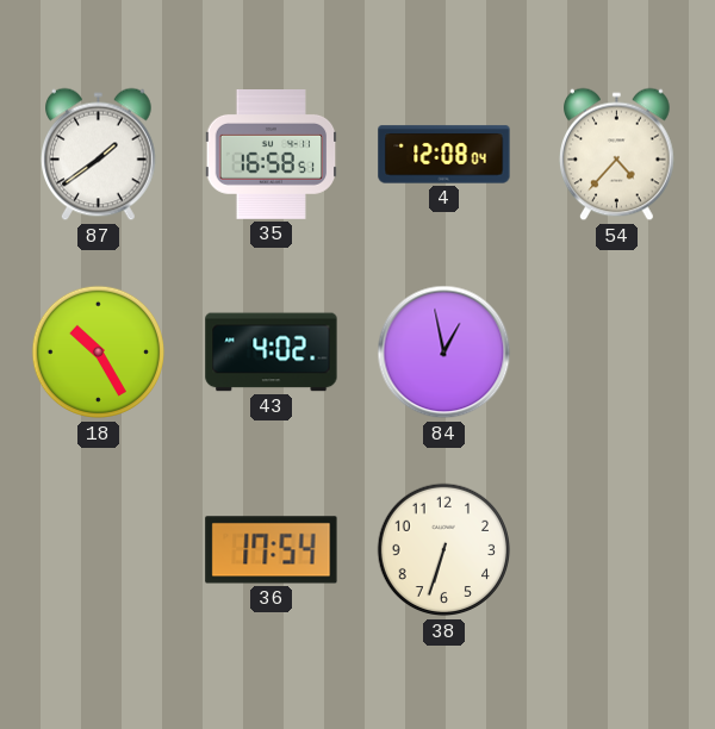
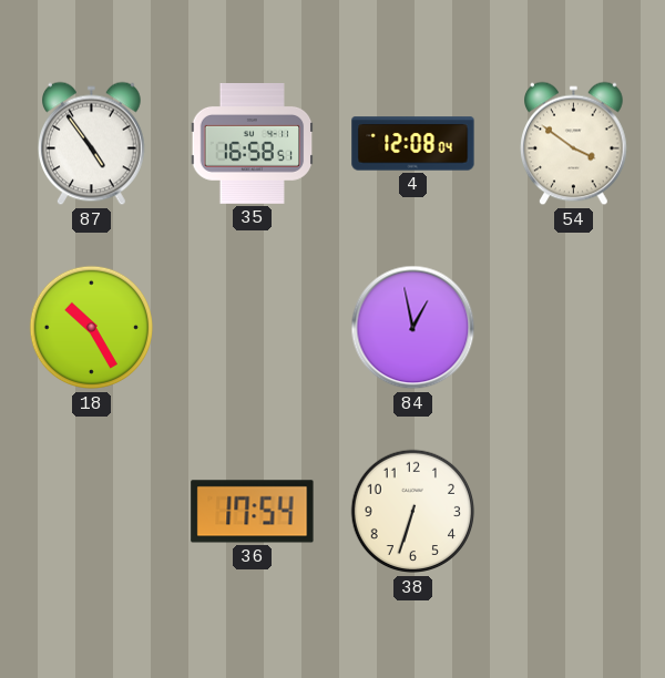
87: 1:39 -> 4:54 (92, 144)
54: 4:37 -> 3:51 (574, 144)
43: 4:02 -> none (272, 353)
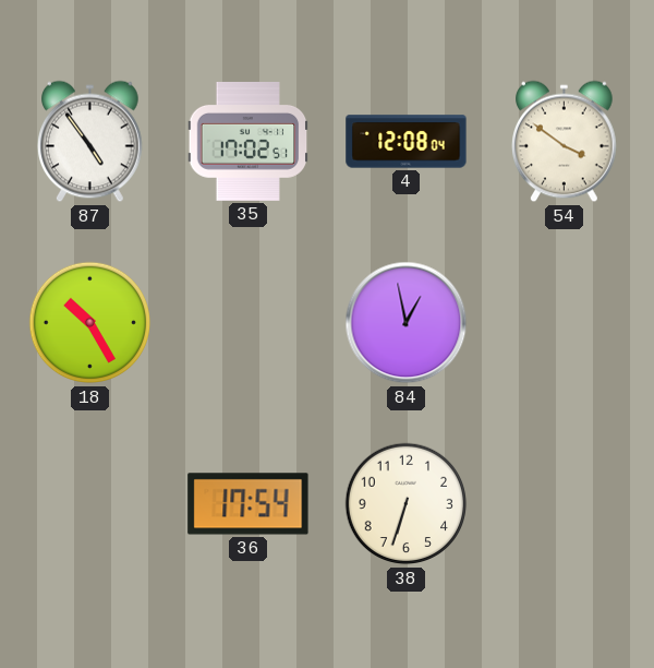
35: 16:58 -> 17:02 (249, 142)
